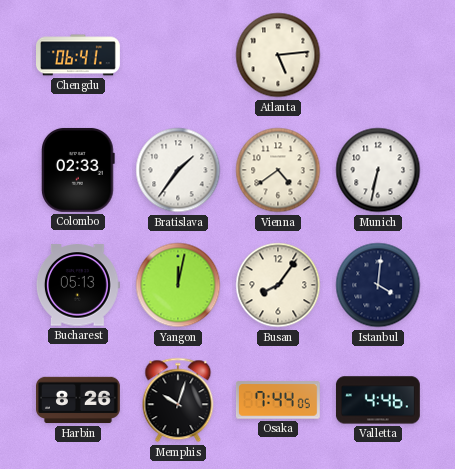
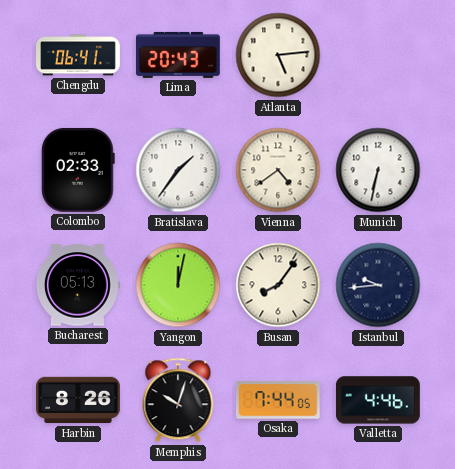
Lima: none -> 20:43 (178, 55)
Istanbul: 4:01 -> 9:44 (378, 285)
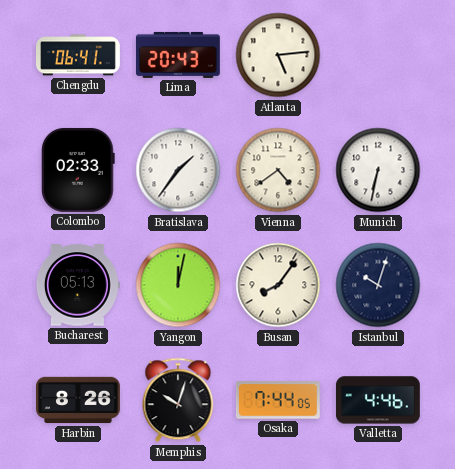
Istanbul: 9:44 -> 10:03 (378, 285)
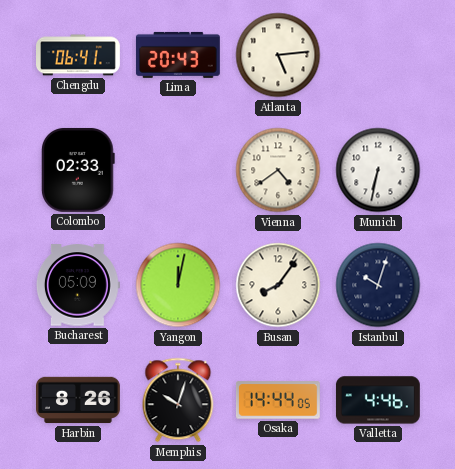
Bratislava: 1:36 -> none (178, 170)
Bucharest: 05:13 -> 05:09 (78, 285)
Osaka: 7:44 -> 14:44 (279, 400)
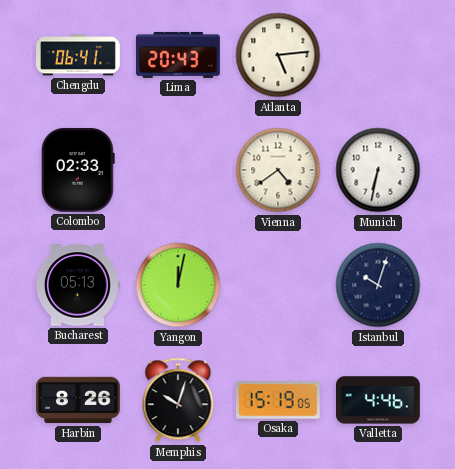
Bucharest: 05:09 -> 05:13 (78, 285)
Busan: 8:06 -> none (278, 285)
Osaka: 14:44 -> 15:19 (279, 400)
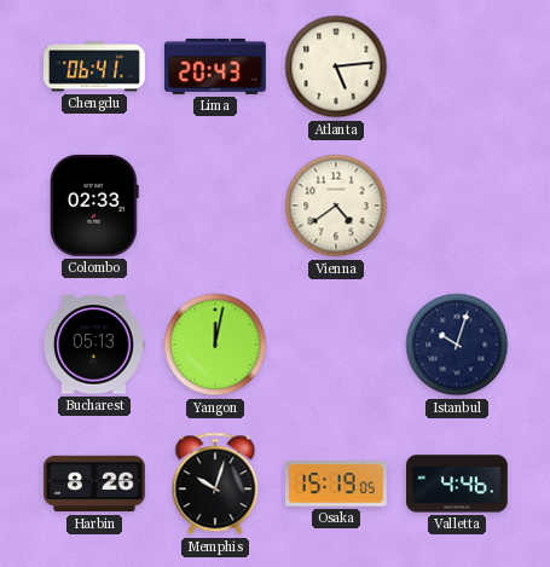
Munich: 6:32 -> none (378, 170)
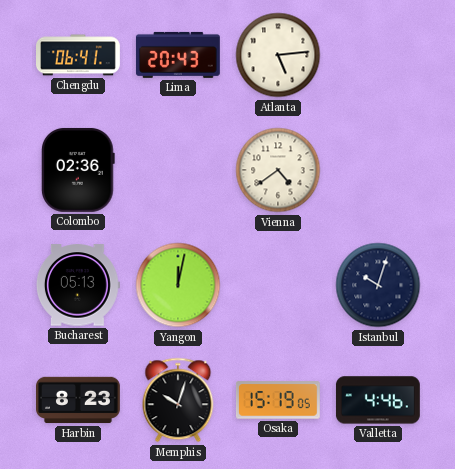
Colombo: 02:33 -> 02:36 (79, 170)
Harbin: 8:26 -> 8:23 (79, 400)
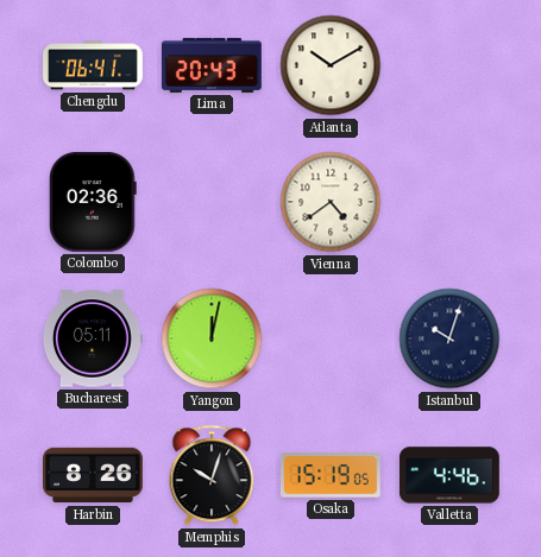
Atlanta: 5:14 -> 10:10 (331, 65)
Bucharest: 05:13 -> 05:11 (93, 338)
Harbin: 8:23 -> 8:26 (94, 475)
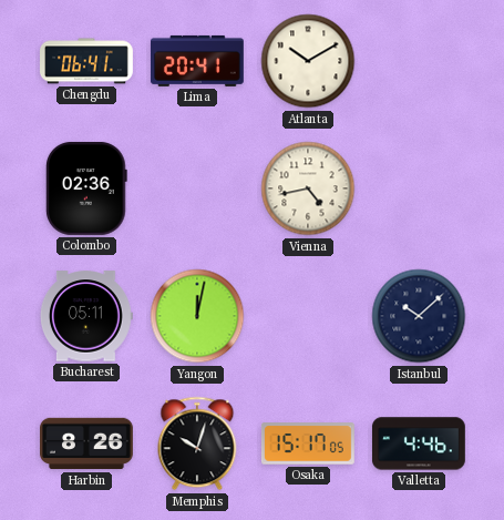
Lima: 20:43 -> 20:41 (197, 61)
Vienna: 4:39 -> 4:43 (308, 188)
Istanbul: 10:03 -> 10:08 (419, 316)
Osaka: 15:19 -> 15:17 (309, 443)
